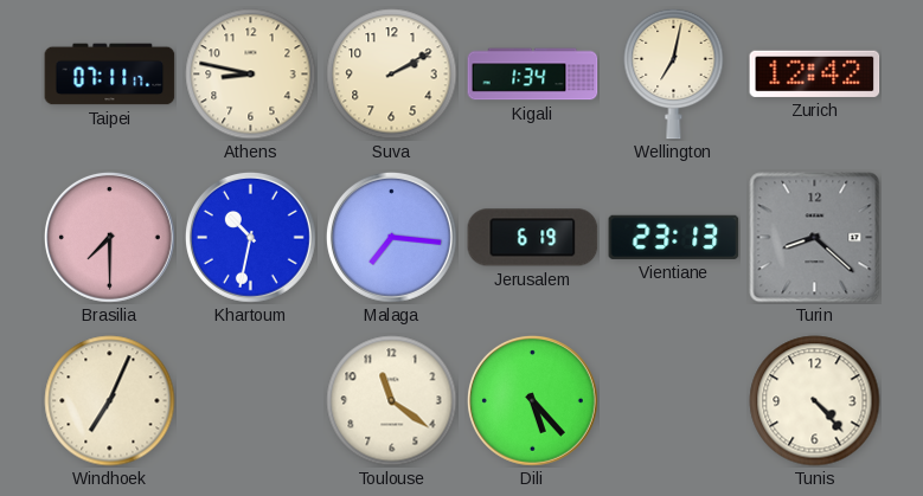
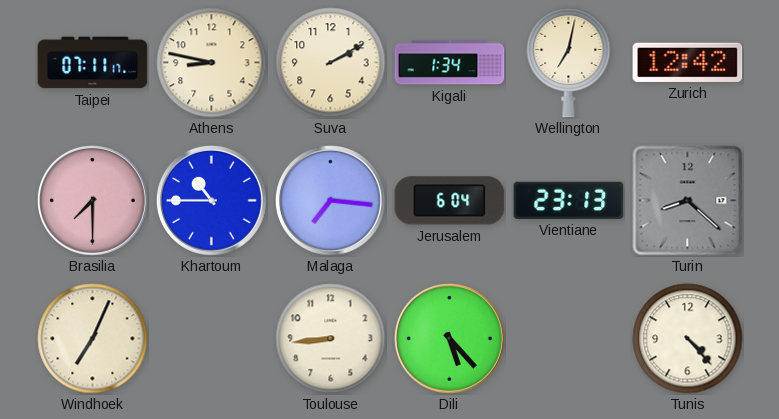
Khartoum: 10:32 -> 10:45 (211, 200)
Jerusalem: 6:19 -> 6:04 (450, 201)
Toulouse: 11:21 -> 8:44 (331, 339)
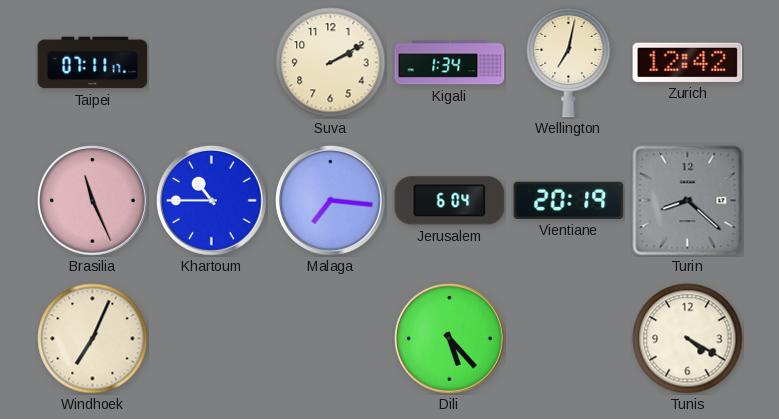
Athens: 8:47 -> none (212, 63)
Brasilia: 7:30 -> 11:26 (92, 200)
Vientiane: 23:13 -> 20:19 (569, 200)
Toulouse: 8:44 -> none (331, 339)
Tunis: 4:23 -> 4:20 (688, 339)
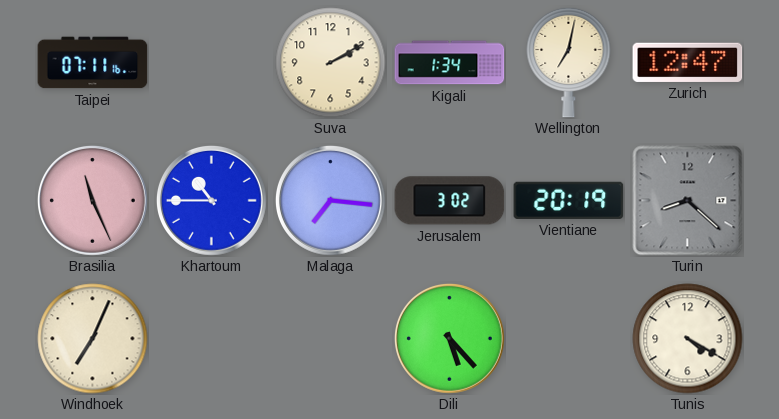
Taipei: 07:11:17 -> 07:11:16 (93, 63)
Zurich: 12:42 -> 12:47 (688, 62)
Jerusalem: 6:04 -> 3:02 (450, 201)
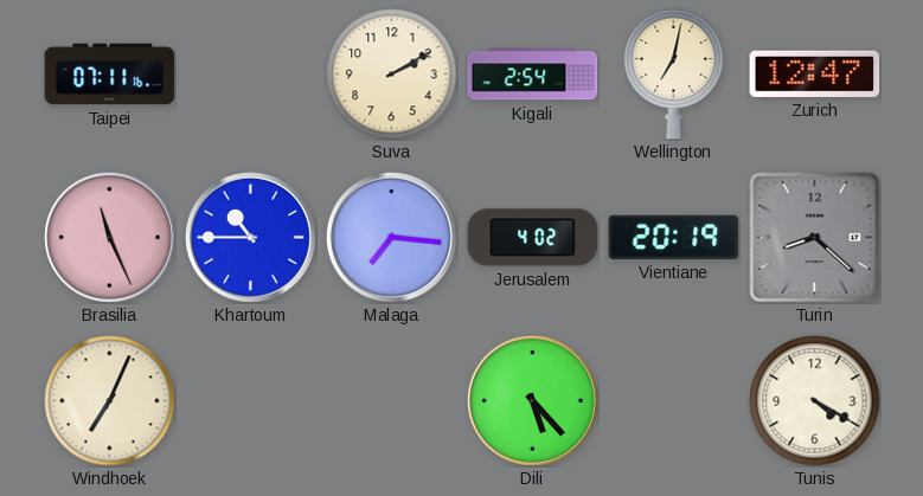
Kigali: 1:34 -> 2:54 (533, 75)
Jerusalem: 3:02 -> 4:02 (533, 238)
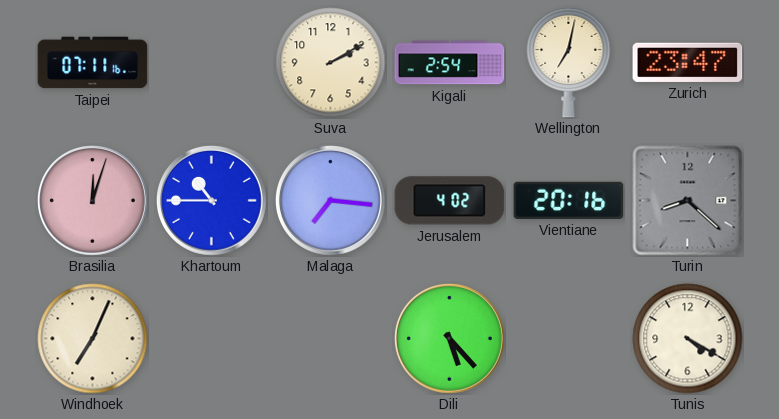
Zurich: 12:47 -> 23:47 (688, 62)
Brasilia: 11:26 -> 12:03 (92, 200)
Vientiane: 20:19 -> 20:16 (569, 200)
